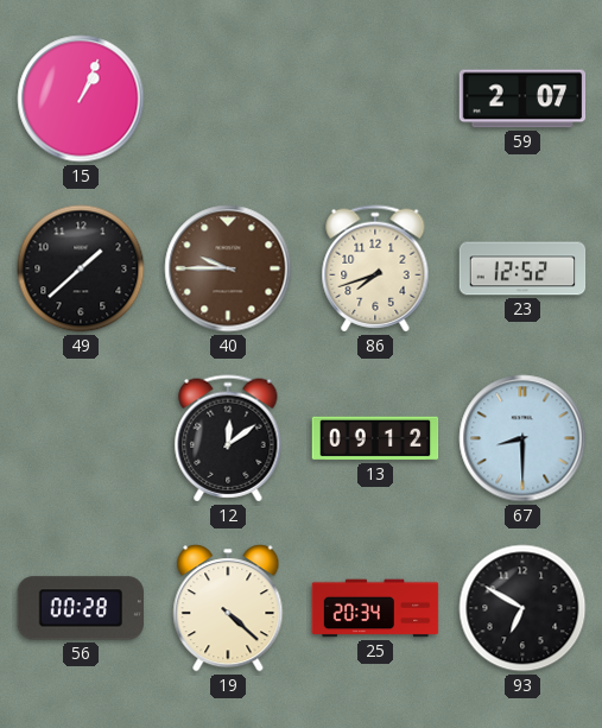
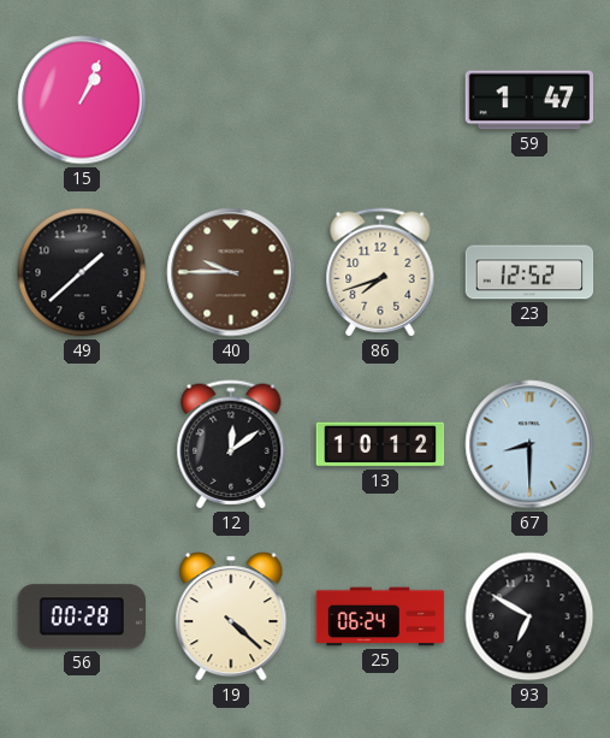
59: 2:07 -> 1:47 (529, 100)
13: 09:12 -> 10:12 (380, 444)
25: 20:34 -> 06:24 (380, 616)
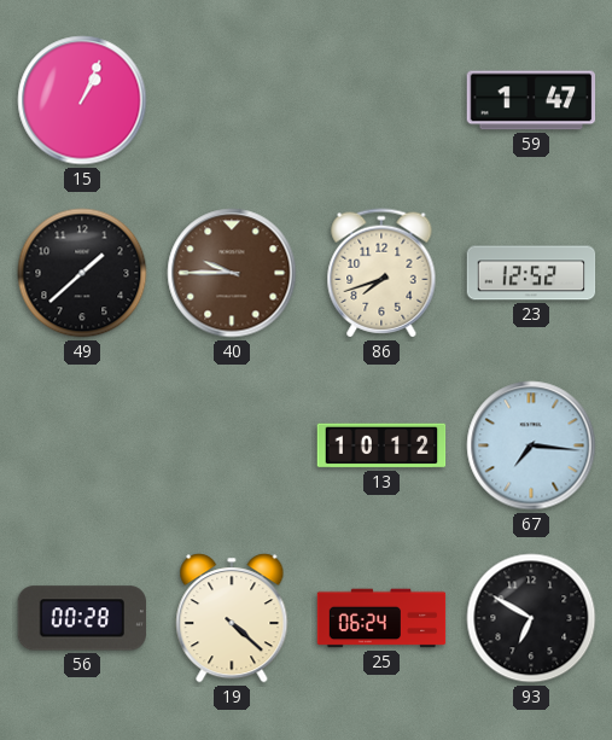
12: 12:09 -> none (231, 444)
67: 8:30 -> 7:16 (531, 445)
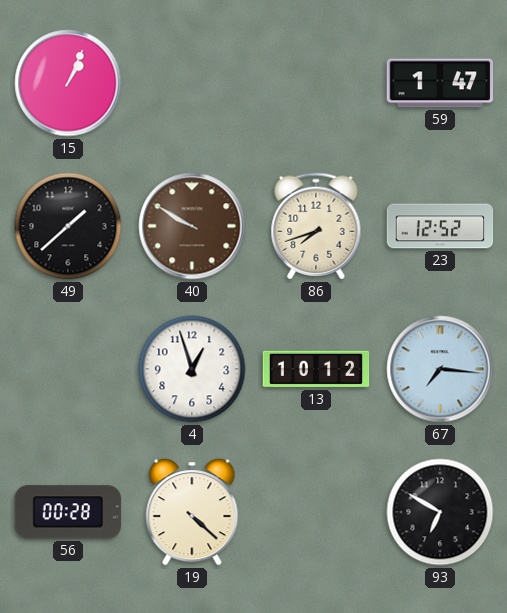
40: 9:45 -> 9:50 (192, 226)
4: none -> 12:57 (192, 369)
25: 06:24 -> none (381, 618)
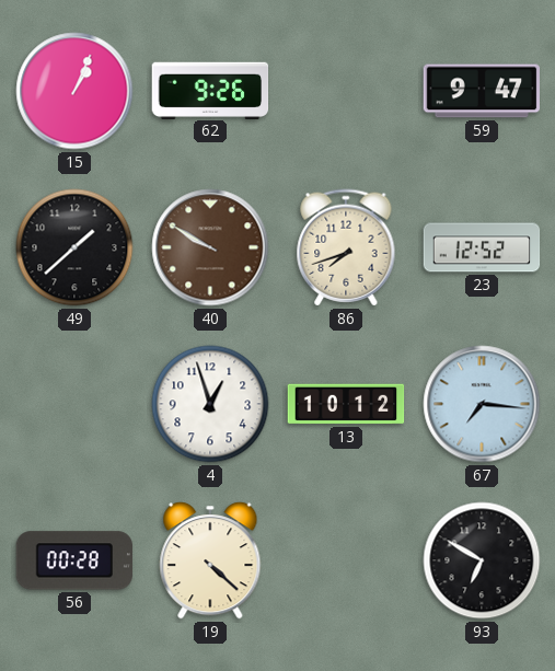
62: none -> 9:26 (210, 90)
59: 1:47 -> 9:47 (482, 91)
